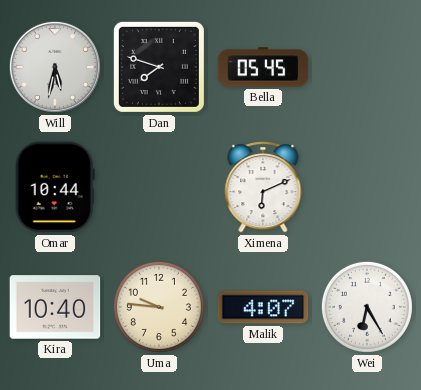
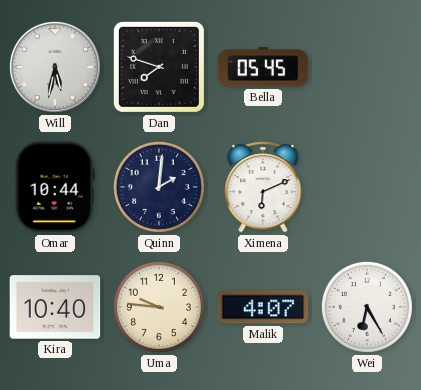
Quinn: none -> 2:01 (159, 187)
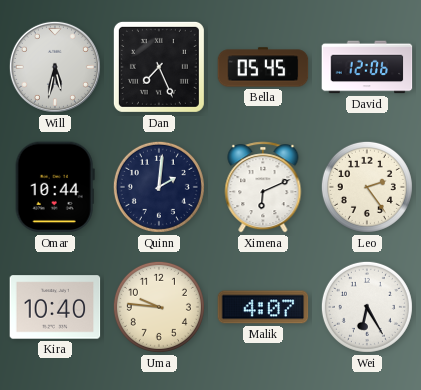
Dan: 7:48 -> 7:26 (159, 67)
David: none -> 12:06 (367, 67)
Leo: none -> 2:24 (367, 187)
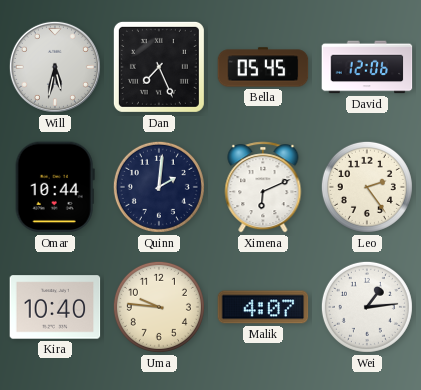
Wei: 6:25 -> 1:14 (367, 307)
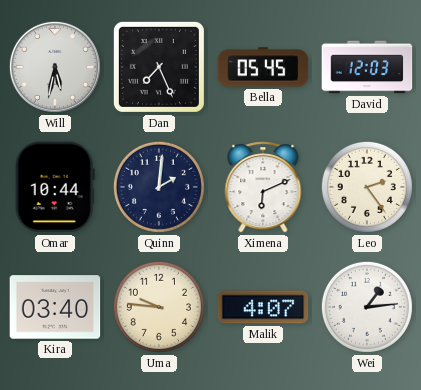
David: 12:06 -> 12:03 (367, 67)
Kira: 10:40 -> 03:40 (55, 307)
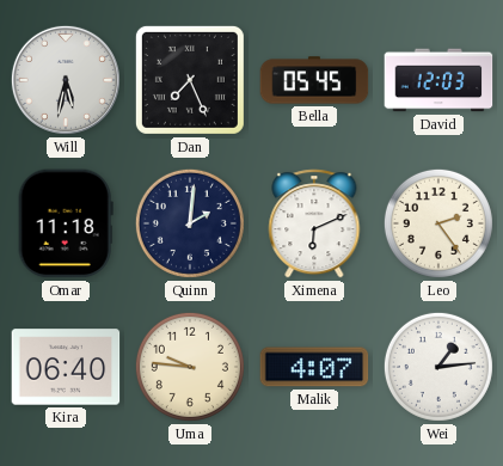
Omar: 10:44 -> 11:18 (66, 223)
Kira: 03:40 -> 06:40 (66, 367)
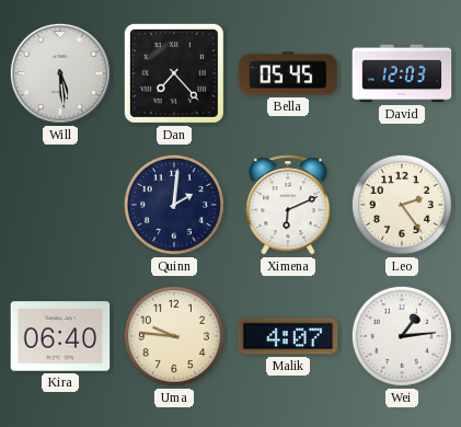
Will: 5:32 -> 5:29 (60, 73)
Dan: 7:26 -> 7:23 (174, 73)
Omar: 11:18 -> none (66, 223)
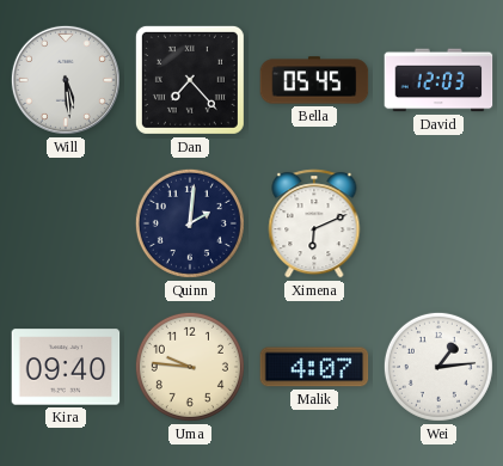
Leo: 2:24 -> none (402, 205)
Kira: 06:40 -> 09:40 (66, 367)
